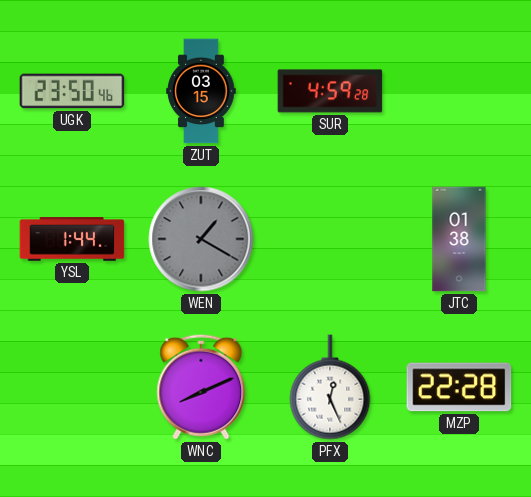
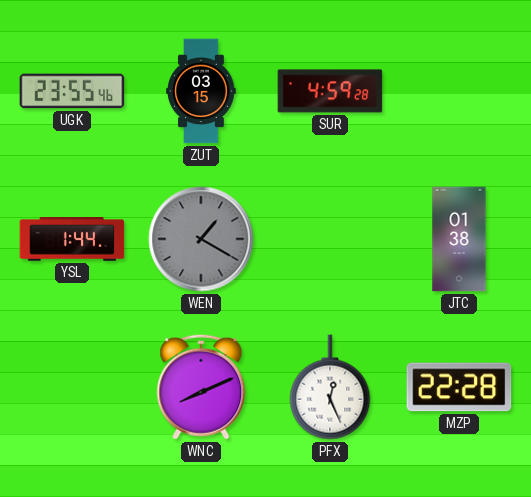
UGK: 23:50 -> 23:55 (72, 91)
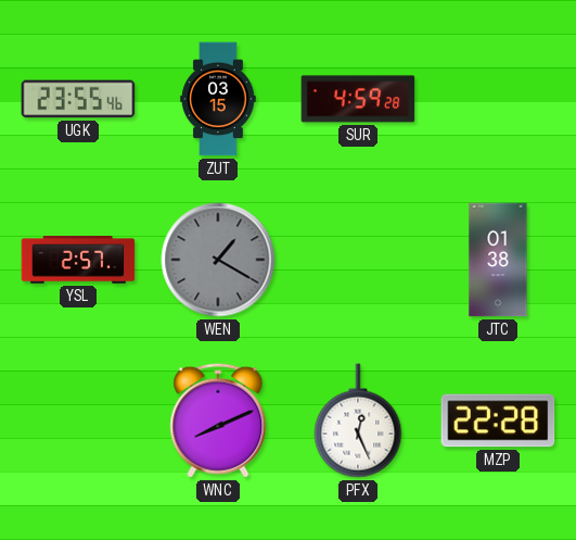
YSL: 1:44 -> 2:57 (78, 260)
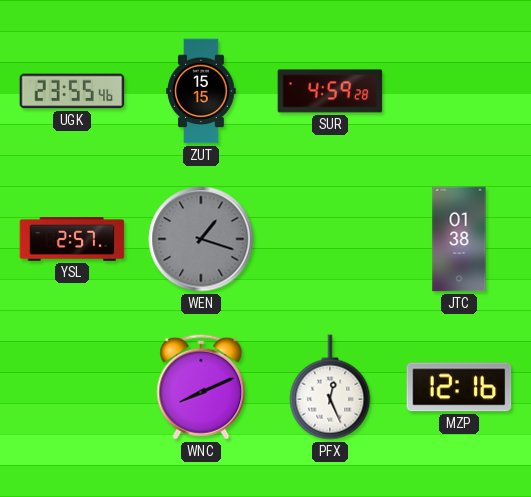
ZUT: 03:15 -> 15:15 (201, 91)
WEN: 1:20 -> 1:18 (201, 239)
MZP: 22:28 -> 12:16 (459, 387)
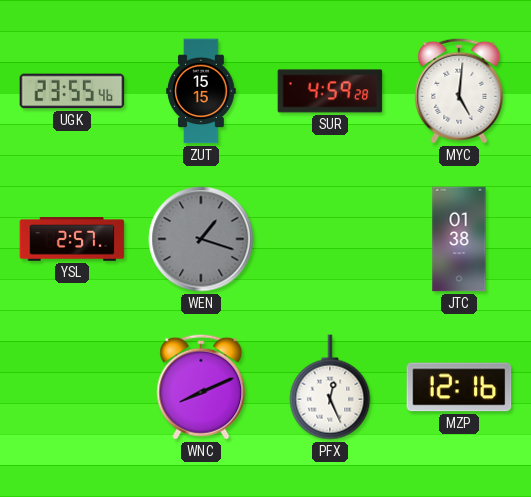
MYC: none -> 5:01 (459, 91)
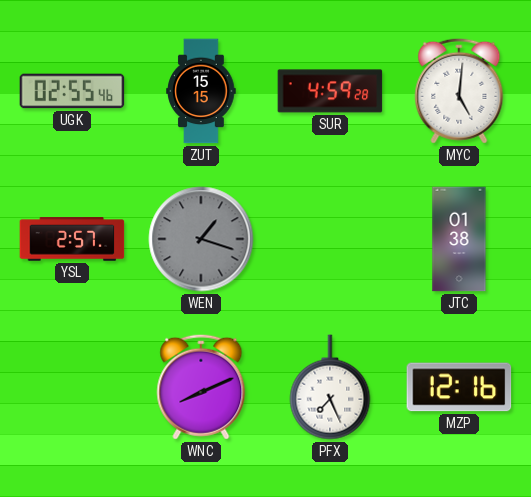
UGK: 23:55 -> 02:55 (72, 91)
PFX: 12:26 -> 7:26 (330, 387)
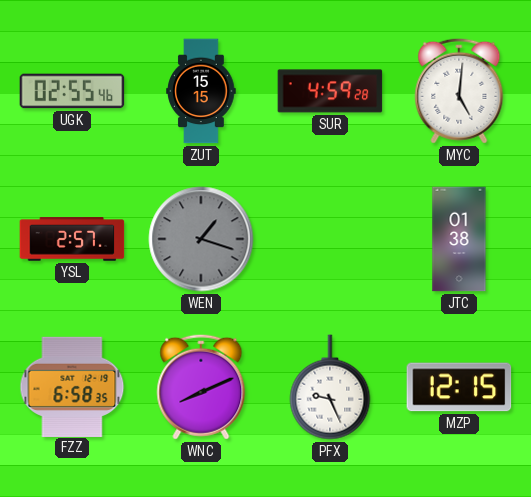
FZZ: none -> 6:58 (72, 386)
PFX: 7:26 -> 9:26 (330, 387)
MZP: 12:16 -> 12:15 (459, 387)
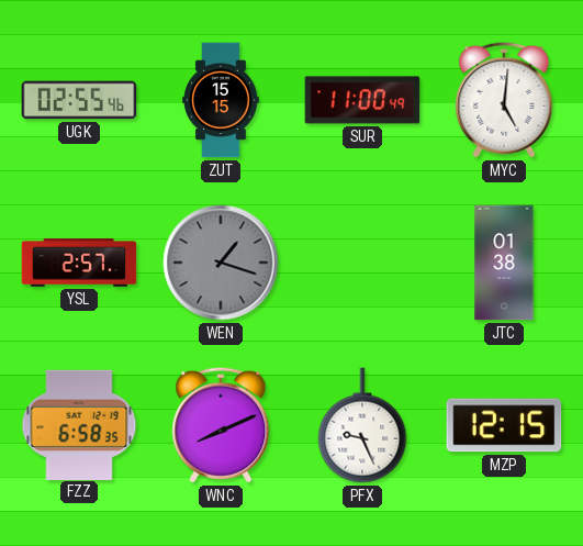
SUR: 4:59 -> 11:00 (362, 100)
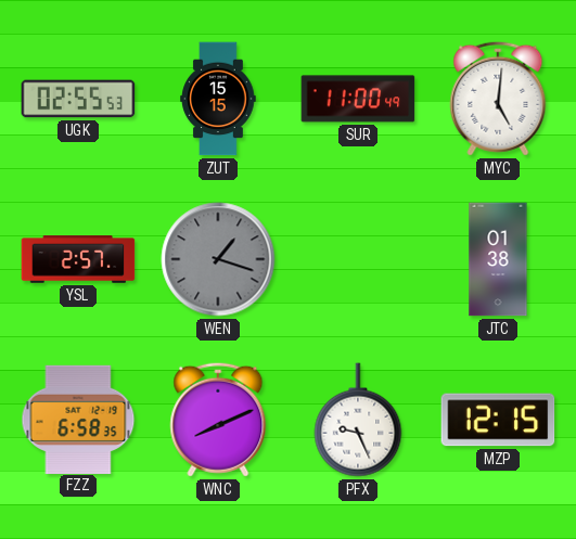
UGK: 02:55:46 -> 02:55:53 (78, 99)
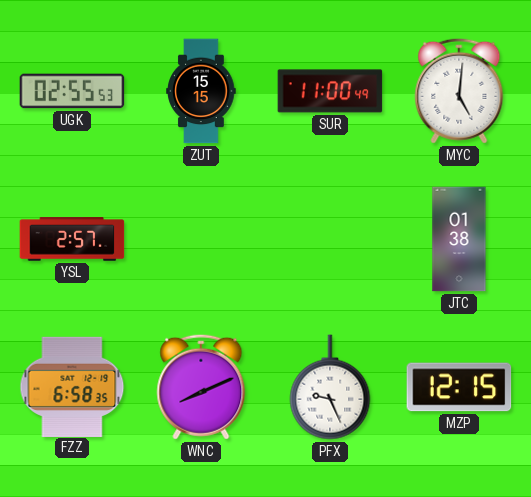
WEN: 1:18 -> none (218, 259)
